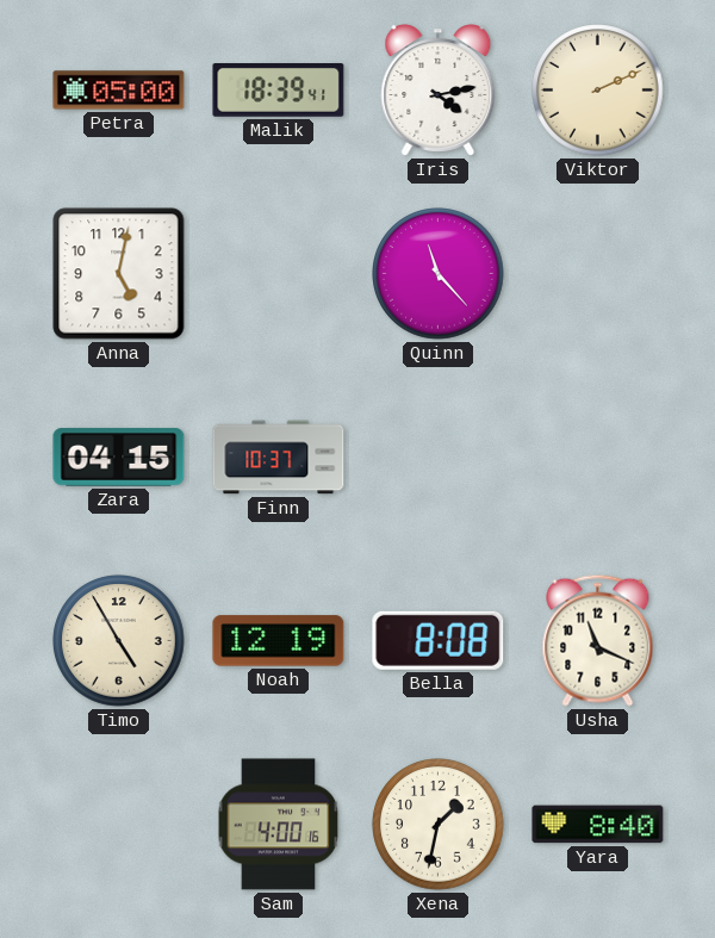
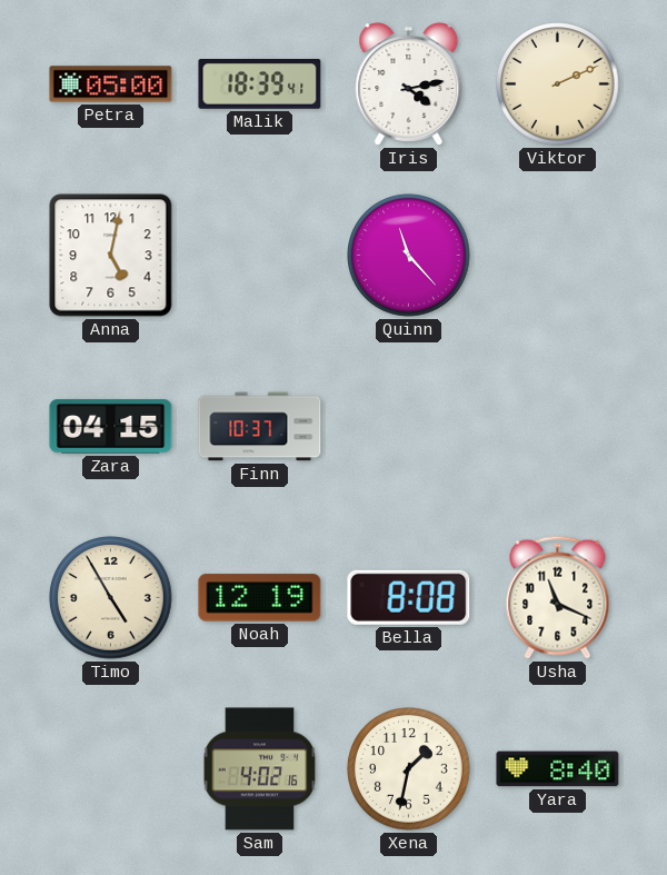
Sam: 4:00 -> 4:02 (260, 769)
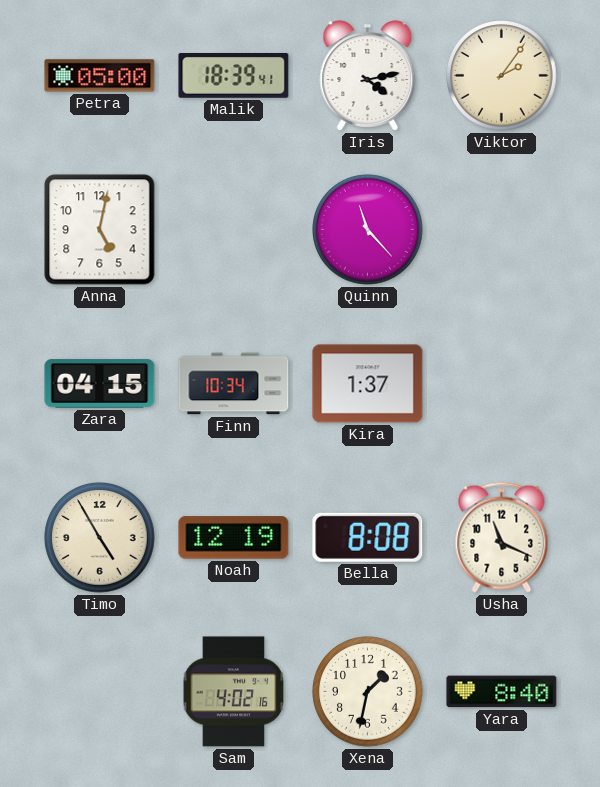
Viktor: 2:11 -> 2:06 (502, 76)
Finn: 10:37 -> 10:34 (234, 384)
Kira: none -> 1:37 (368, 384)
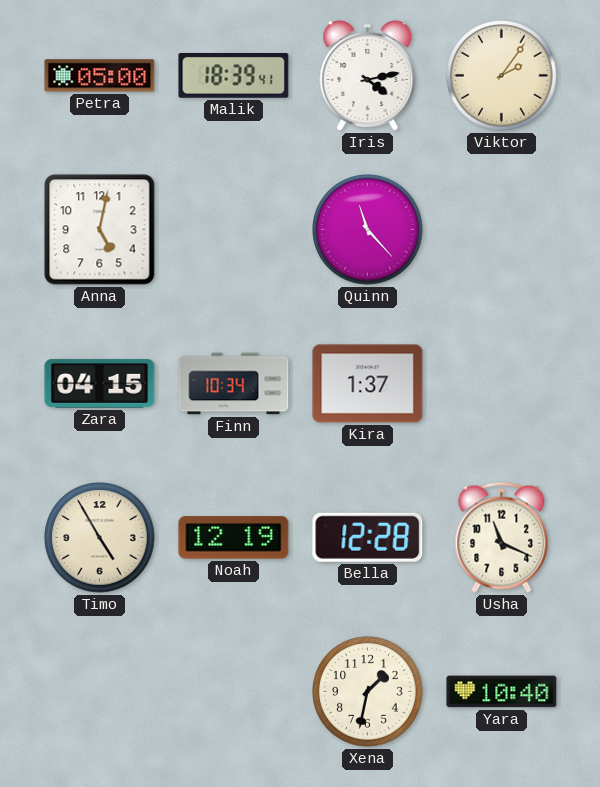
Bella: 8:08 -> 12:28 (368, 537)
Sam: 4:02 -> none (234, 692)
Yara: 8:40 -> 10:40 (502, 692)
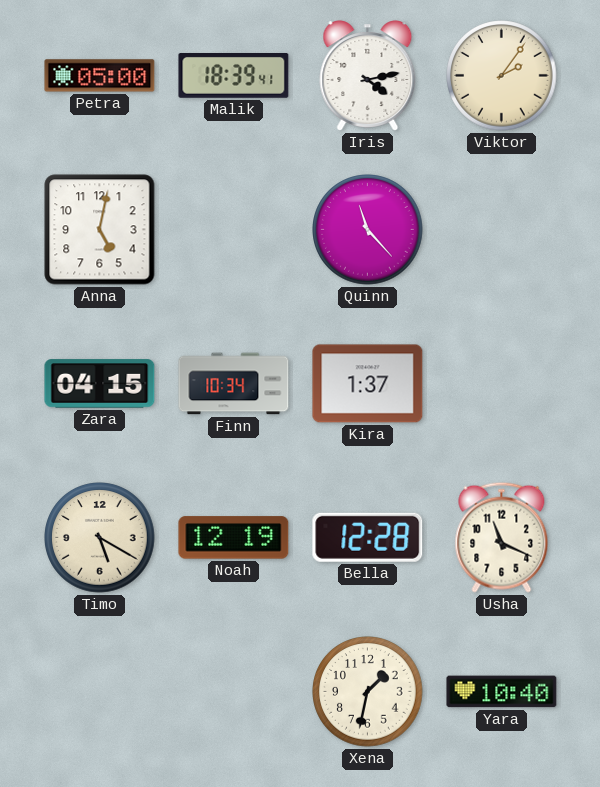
Timo: 4:55 -> 5:20 (100, 538)
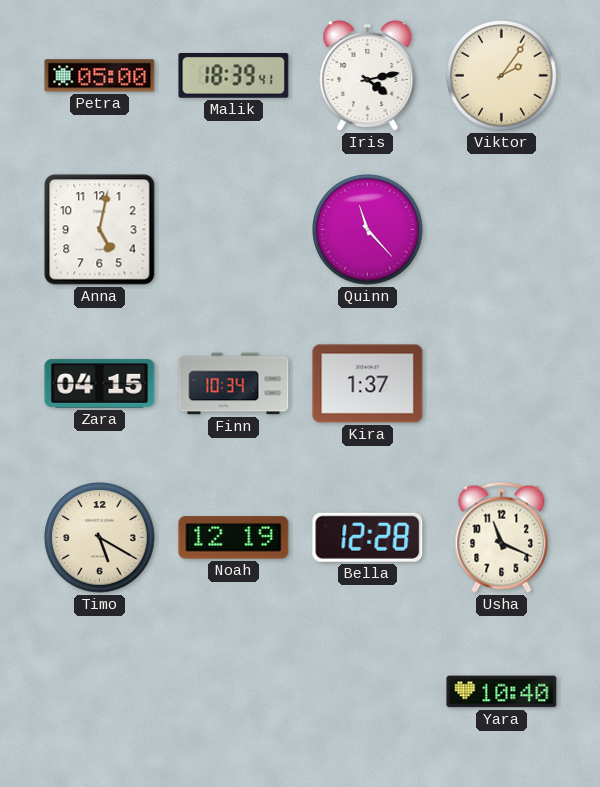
Xena: 1:32 -> none (368, 692)
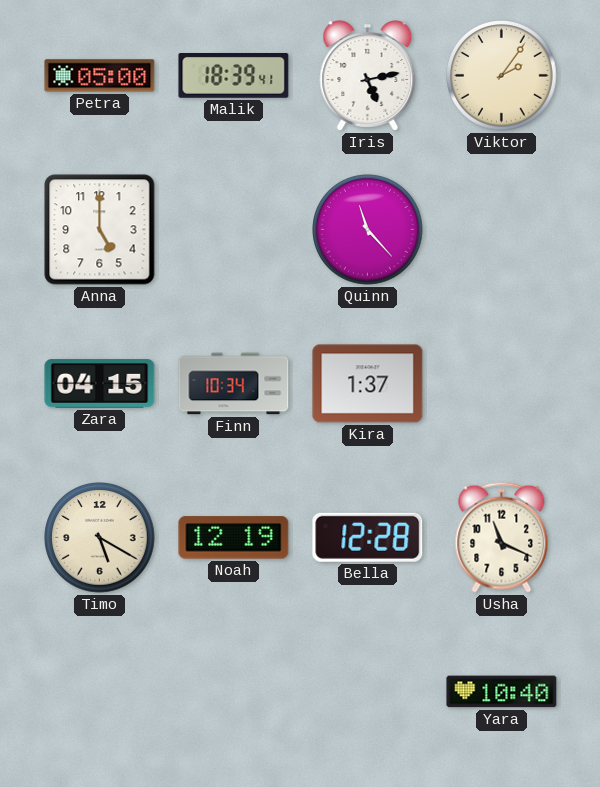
Iris: 4:13 -> 5:13 (368, 76)
Anna: 5:02 -> 5:00 (100, 230)
